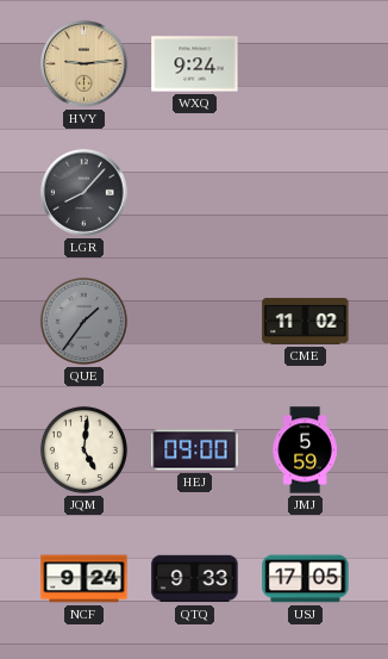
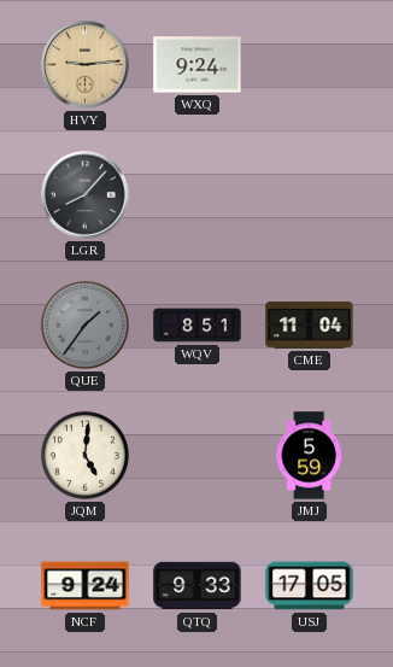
WQV: none -> 8:51 (198, 326)
CME: 11:02 -> 11:04 (310, 324)
HEJ: 09:00 -> none (195, 450)
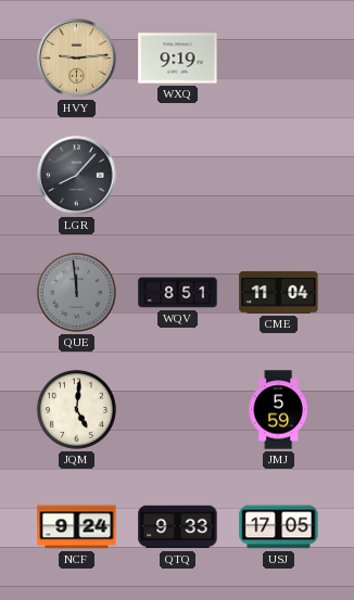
WXQ: 9:24 -> 9:19 (178, 59)
QUE: 1:36 -> 11:59 (76, 292)
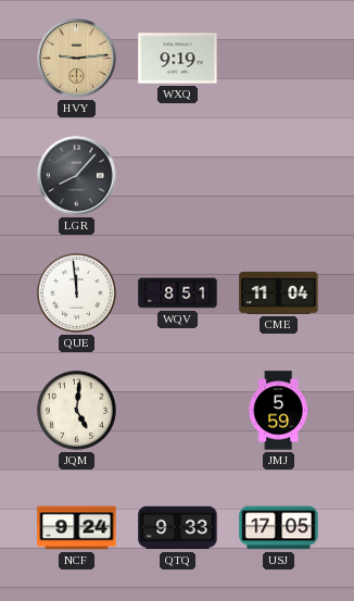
QUE dial: grey -> white (76, 292)
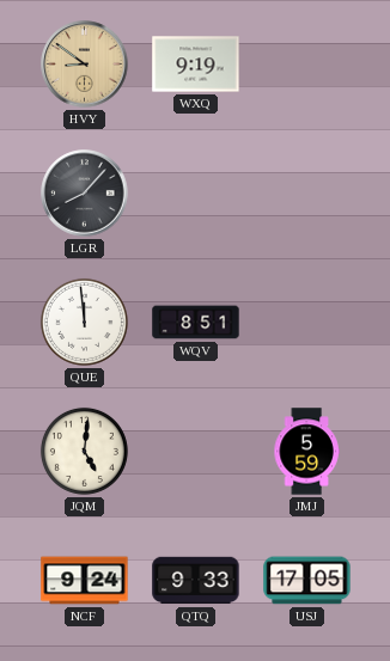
HVY: 9:14 -> 8:51 (85, 65)
CME: 11:04 -> none (279, 292)
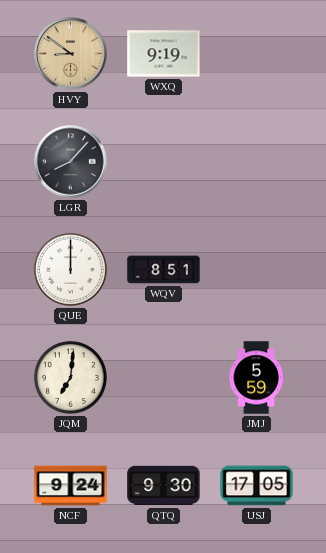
QUE: 11:59 -> 12:00 (70, 269)
JQM: 5:01 -> 7:01 (70, 377)
QTQ: 9:33 -> 9:30 (164, 486)
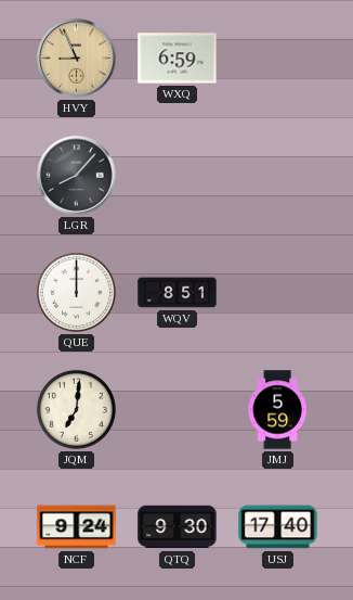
HVY: 8:51 -> 8:56 (77, 59)
WXQ: 9:19 -> 6:59 (178, 59)
USJ: 17:05 -> 17:40 (278, 527)
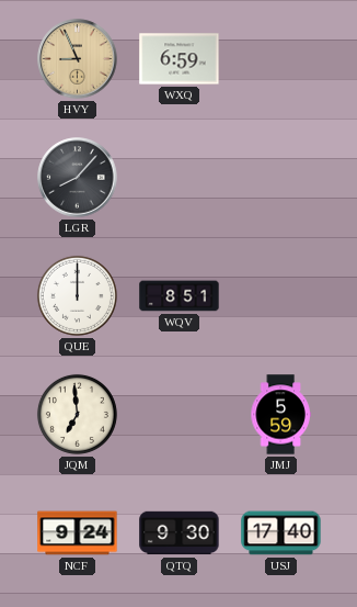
JQM: 7:01 -> 6:59 (77, 414)
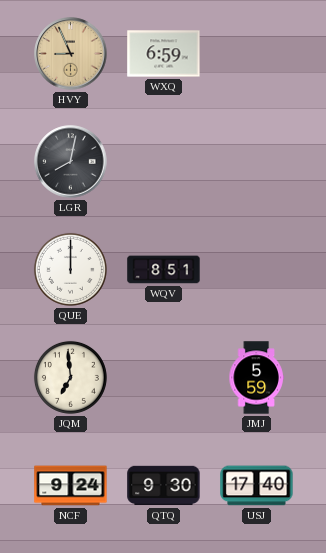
LGR: 8:07 -> 8:02 (71, 162)
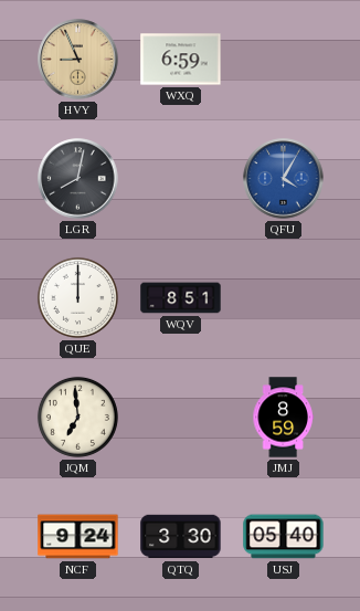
QFU: none -> 4:05 (284, 179)
JMJ: 5:59 -> 8:59 (283, 418)
QTQ: 9:30 -> 3:30 (181, 537)
USJ: 17:40 -> 05:40 (284, 537)
